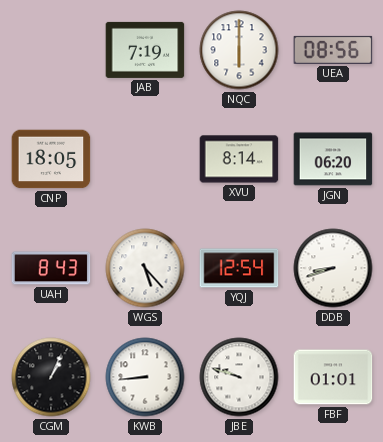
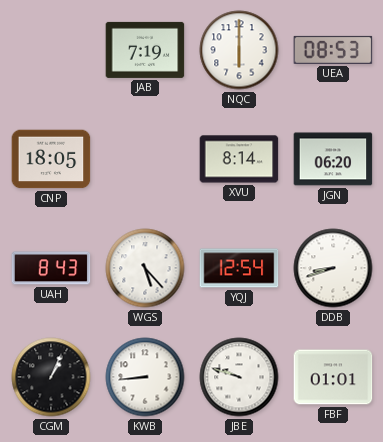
UEA: 08:56 -> 08:53 (333, 50)
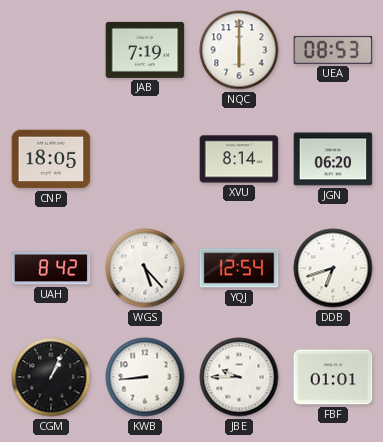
UAH: 8:43 -> 8:42 (51, 268)
DDB: 8:42 -> 6:42 (333, 268)
JBE: 9:48 -> 9:45 (239, 377)
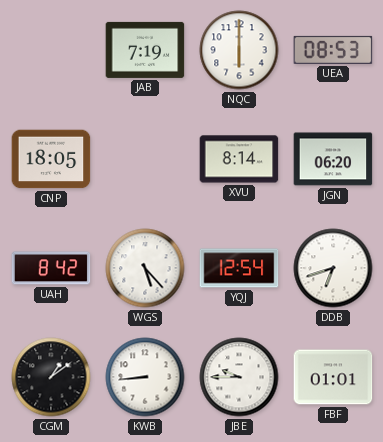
CGM: 1:04 -> 1:09 (51, 377)
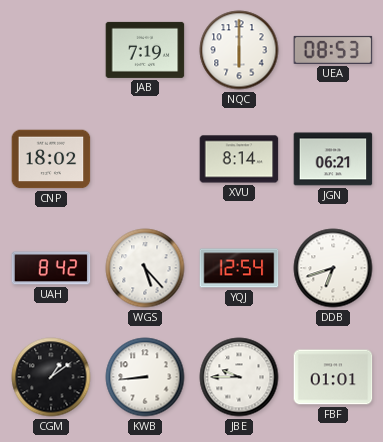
CNP: 18:05 -> 18:02 (51, 159)
JGN: 06:20 -> 06:21 (333, 159)
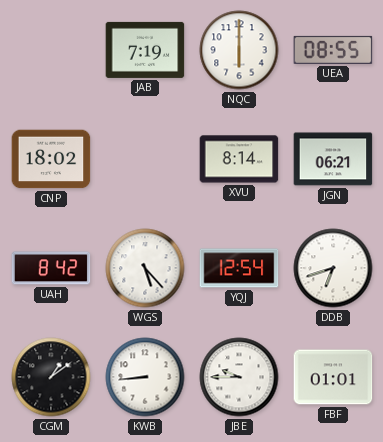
UEA: 08:53 -> 08:55 (333, 50)
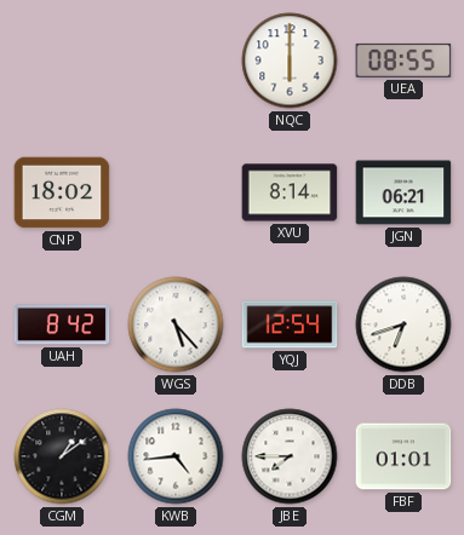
JAB: 7:19 -> none (145, 50)
KWB: 8:44 -> 4:44 (176, 456)
JBE: 9:45 -> 7:45 (290, 456)
